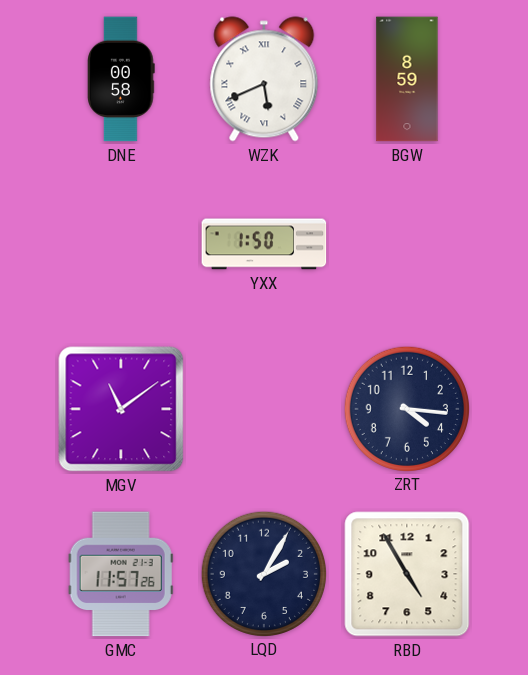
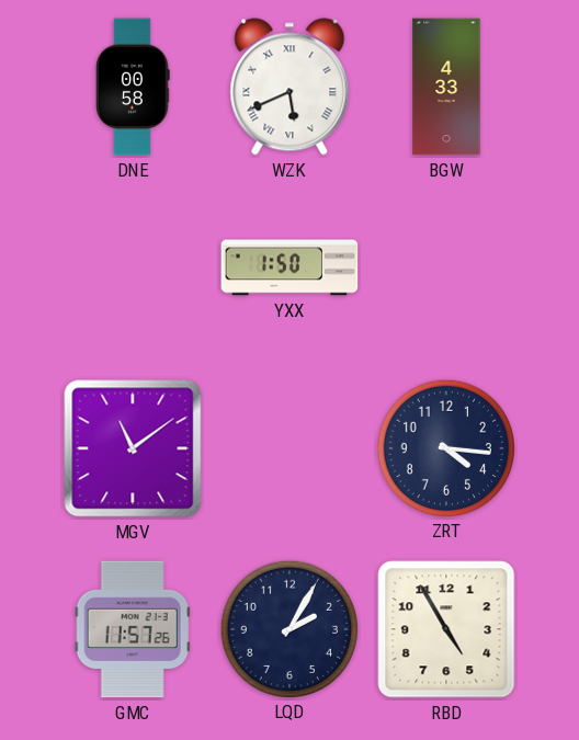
BGW: 8:59 -> 4:33 (446, 87)
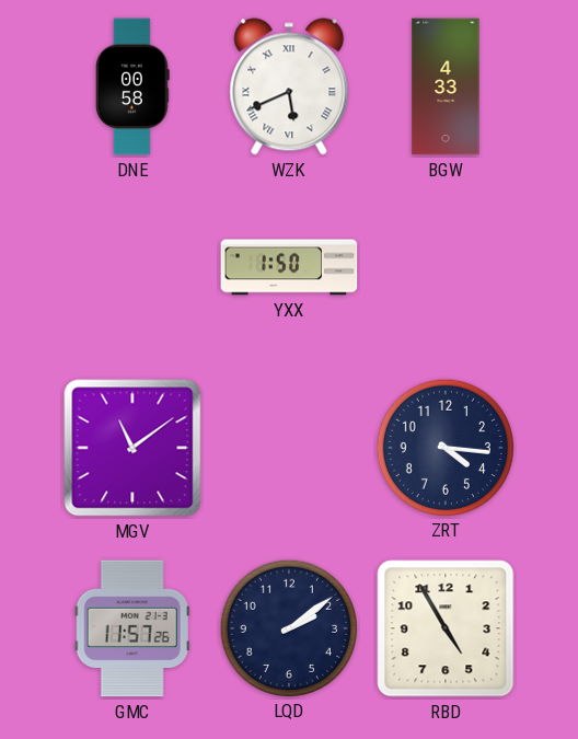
LQD: 2:05 -> 2:09 (288, 627)
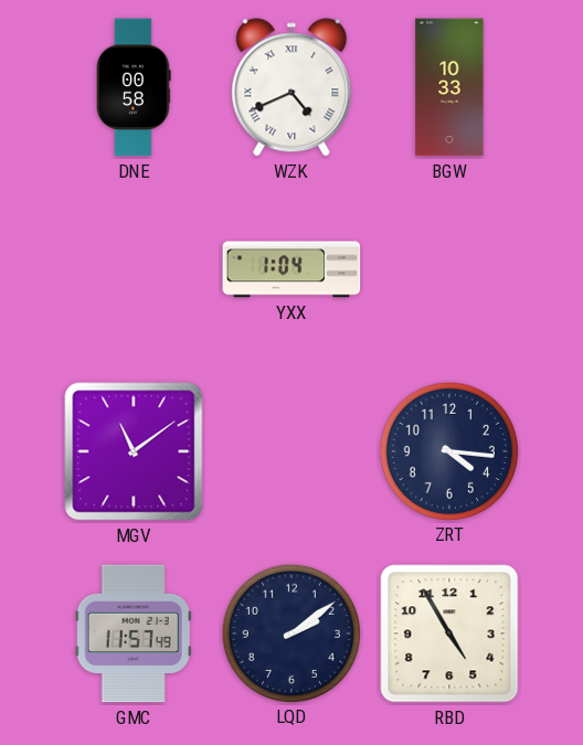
WZK: 5:41 -> 4:41 (291, 87)
BGW: 4:33 -> 10:33 (449, 87)
YXX: 1:50 -> 1:04 (291, 269)
GMC: 11:57:26 -> 11:57:49 (134, 634)
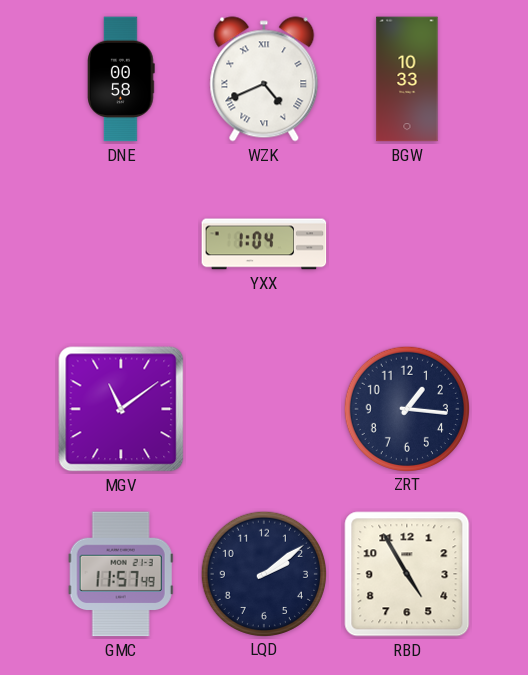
ZRT: 4:16 -> 1:16 (406, 408)
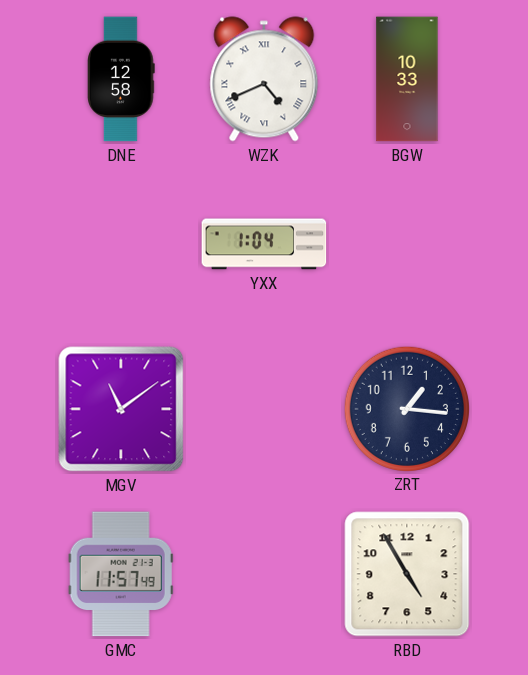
DNE: 00:58 -> 12:58 (121, 79)
LQD: 2:09 -> none (263, 573)
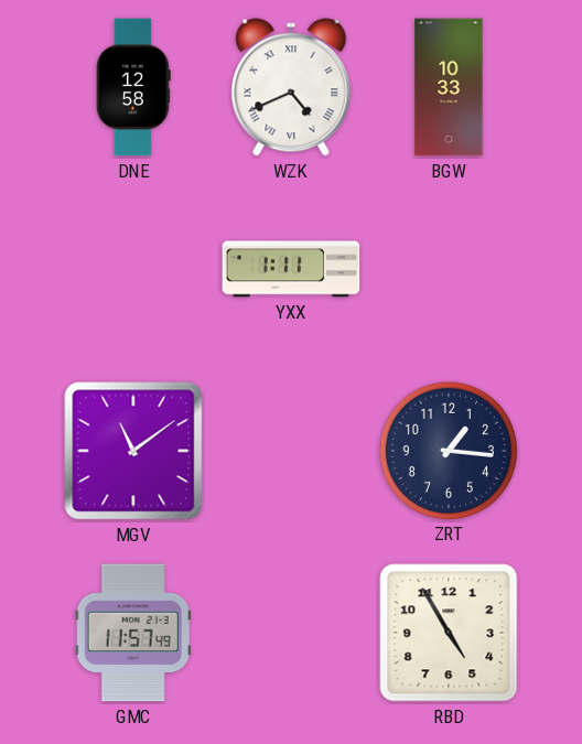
YXX: 1:04 -> 1:11 (291, 269)
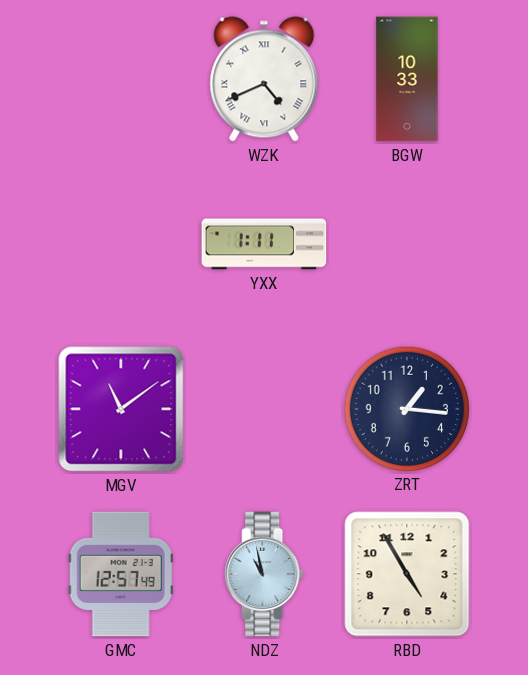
DNE: 12:58 -> none (133, 87)
GMC: 11:57 -> 12:57 (121, 574)
NDZ: none -> 10:58 (264, 574)
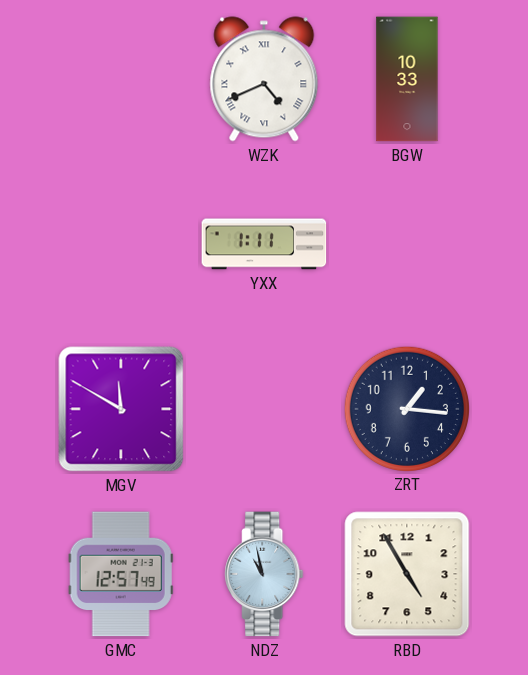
MGV: 11:09 -> 11:50 (121, 409)
